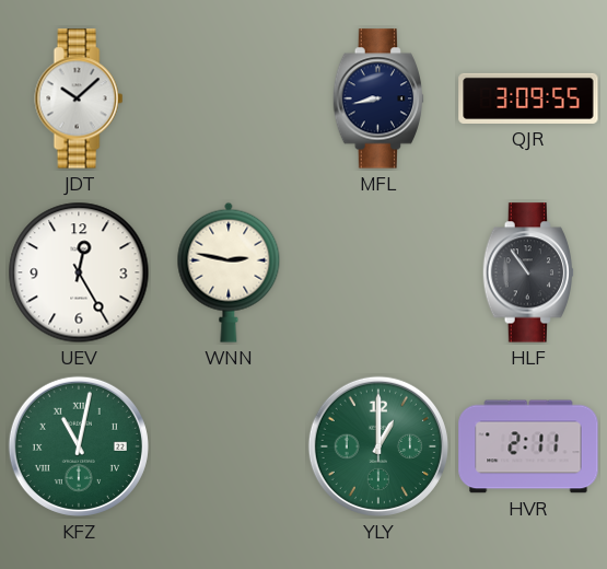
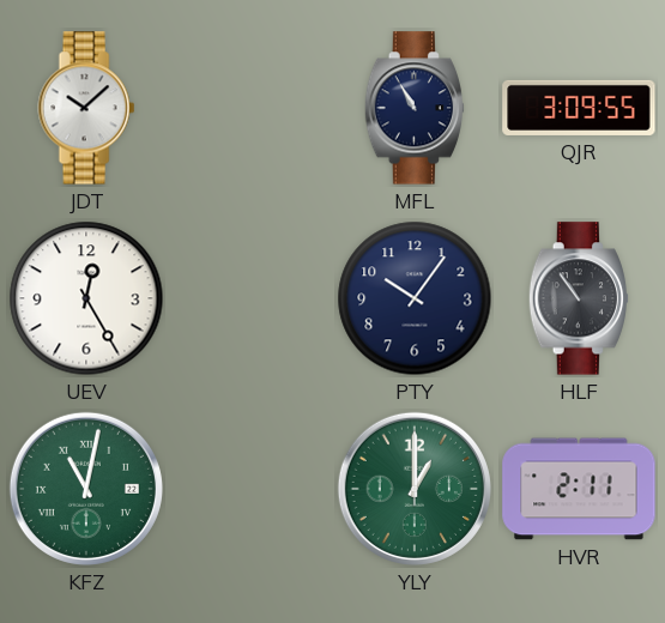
MFL: 8:43 -> 10:55 (415, 108)
WNN: 2:47 -> none (229, 272)
PTY: none -> 10:06 (415, 298)
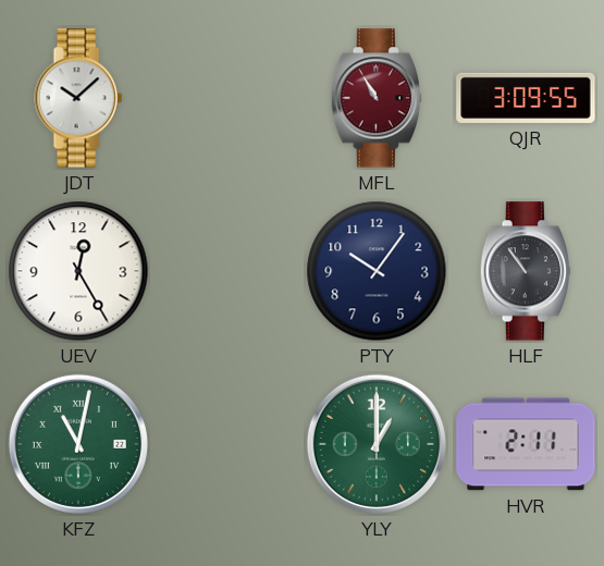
MFL dial: navy -> burgundy (377, 98)
